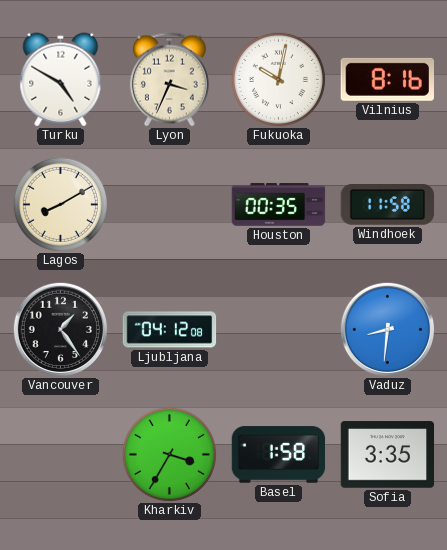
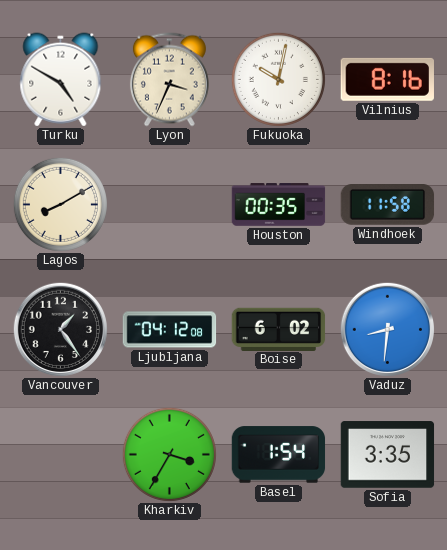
Boise: none -> 6:02 (279, 329)
Basel: 1:58 -> 1:54 (279, 455)
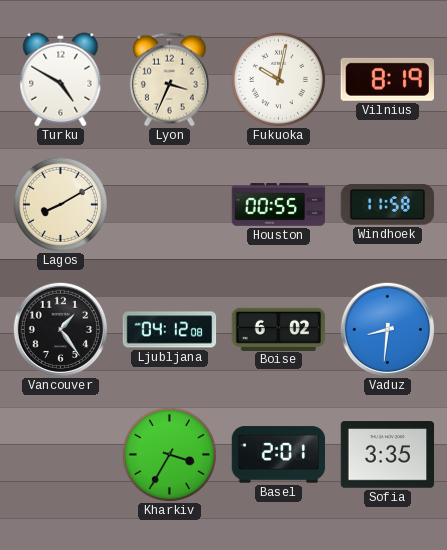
Vilnius: 8:16 -> 8:19 (387, 79)
Houston: 00:35 -> 00:55 (279, 205)
Basel: 1:54 -> 2:01 (279, 455)
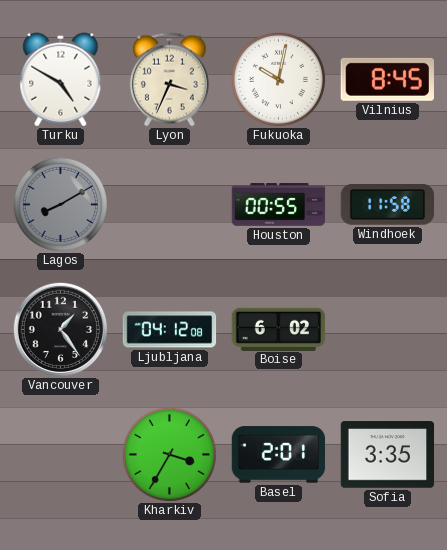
Vilnius: 8:19 -> 8:45 (387, 79)
Lagos dial: cream -> grey (60, 204)
Vaduz: 8:31 -> none (387, 329)
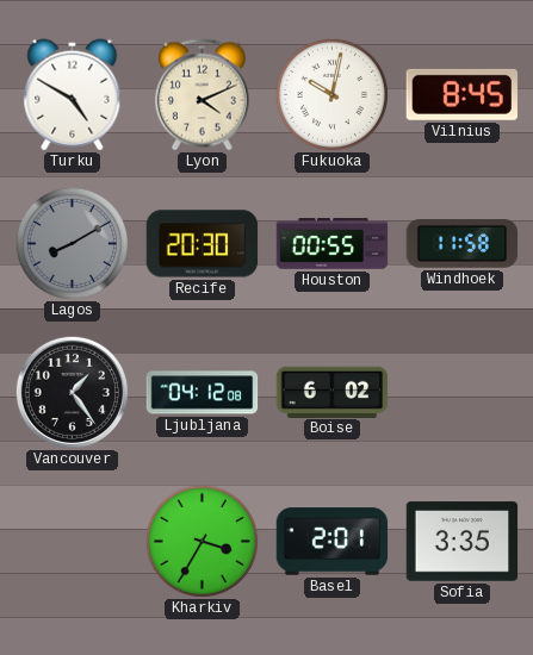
Lyon: 3:34 -> 4:11 (202, 95)
Recife: none -> 20:30 (203, 244)
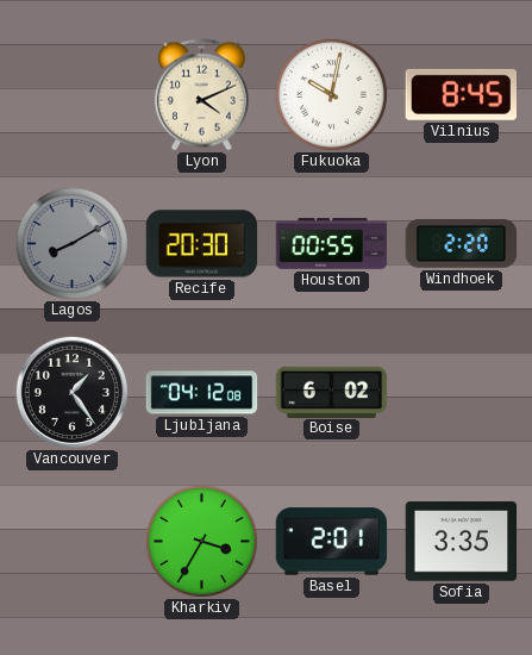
Turku: 4:50 -> none (73, 95)
Windhoek: 11:58 -> 2:20 (462, 244)
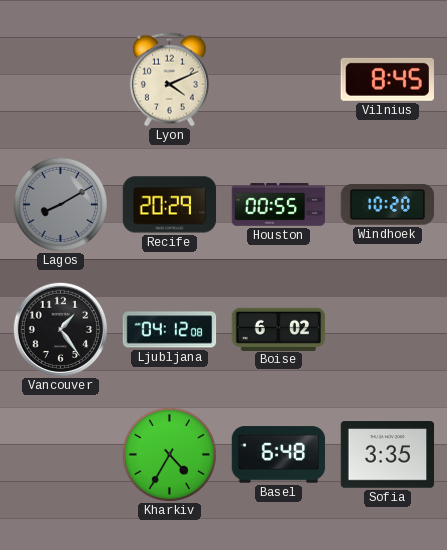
Fukuoka: 10:02 -> none (331, 94)
Recife: 20:30 -> 20:29 (170, 205)
Windhoek: 2:20 -> 10:20 (388, 205)
Kharkiv: 3:35 -> 4:35 (169, 454)
Basel: 2:01 -> 6:48 (279, 455)
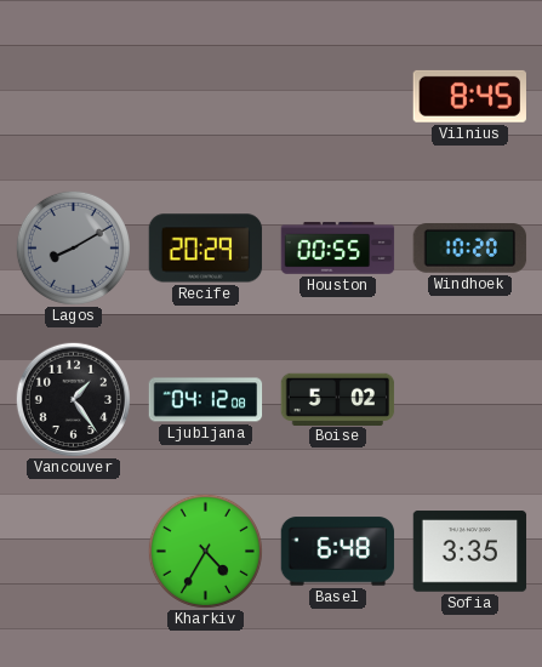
Lyon: 4:11 -> none (169, 80)
Boise: 6:02 -> 5:02 (338, 399)
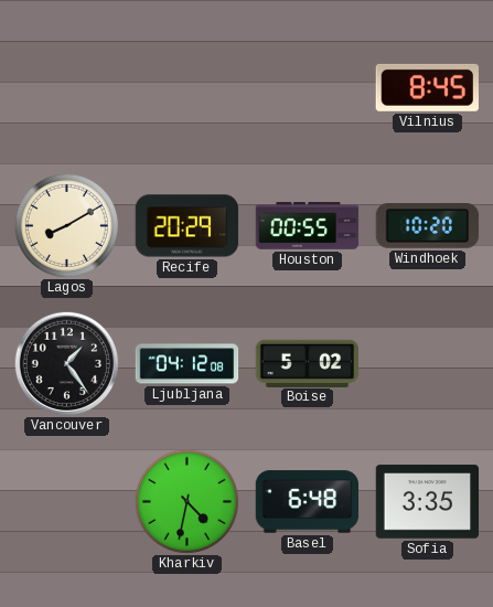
Lagos dial: grey -> cream (66, 225)
Kharkiv: 4:35 -> 4:32 (186, 501)
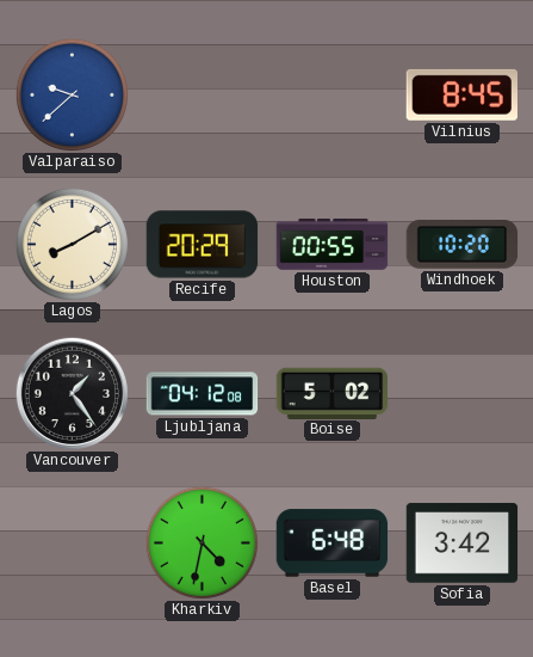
Valparaiso: none -> 9:38 (72, 94)
Sofia: 3:35 -> 3:42 (463, 544)
